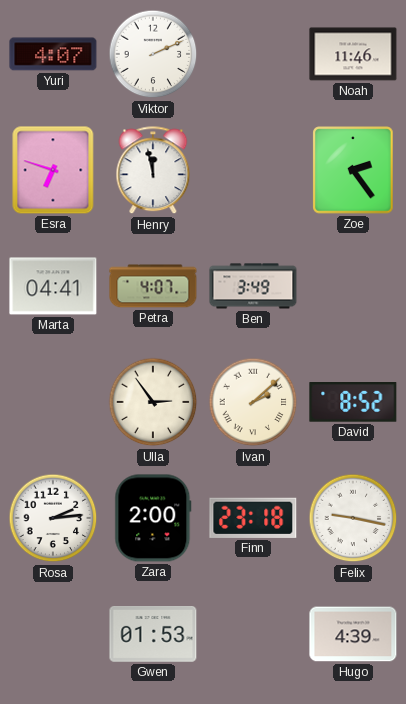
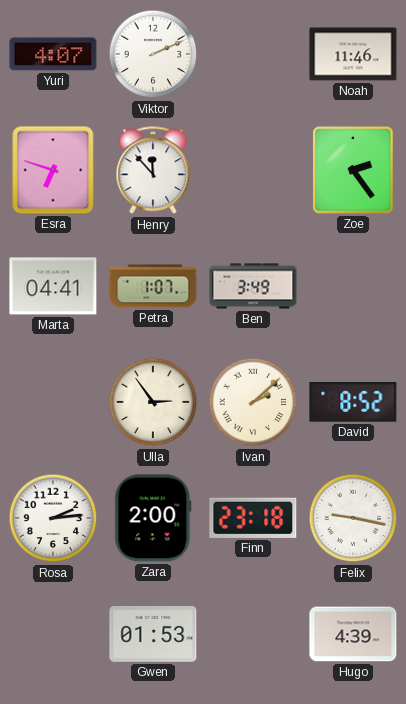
Henry: 11:58 -> 11:53 (153, 171)
Petra: 4:07 -> 1:07 (153, 286)
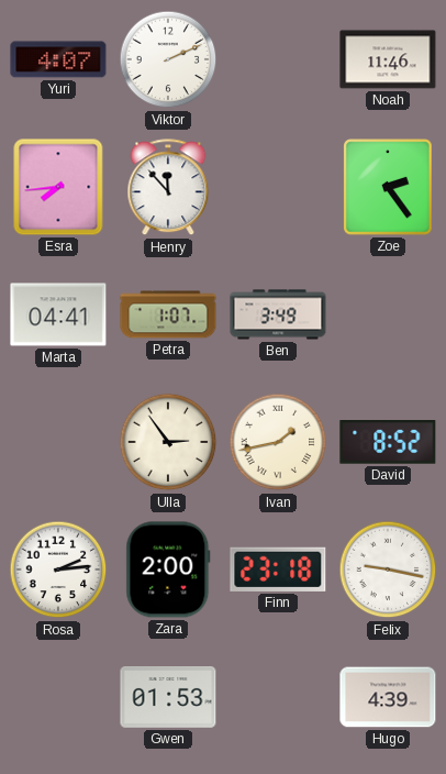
Esra: 6:48 -> 7:44 (58, 187)
Ivan: 2:08 -> 1:43 (278, 442)
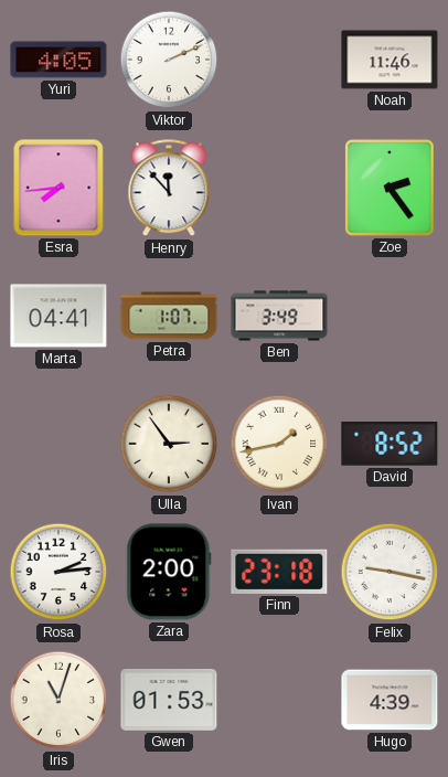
Yuri: 4:07 -> 4:05 (58, 60)
Iris: none -> 11:03 (58, 700)
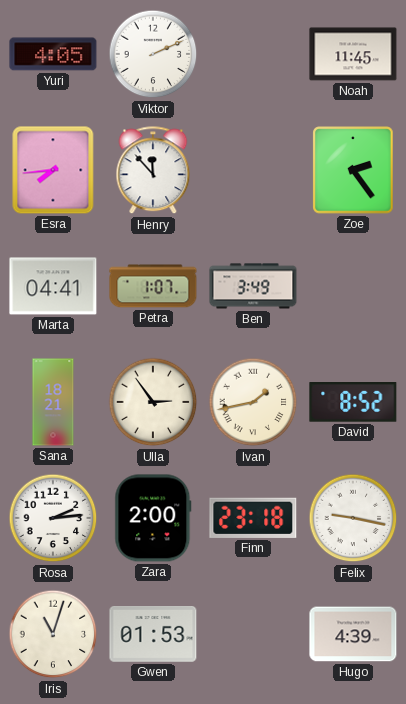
Noah: 11:46 -> 11:45 (353, 54)
Sana: none -> 18:21 (53, 402)
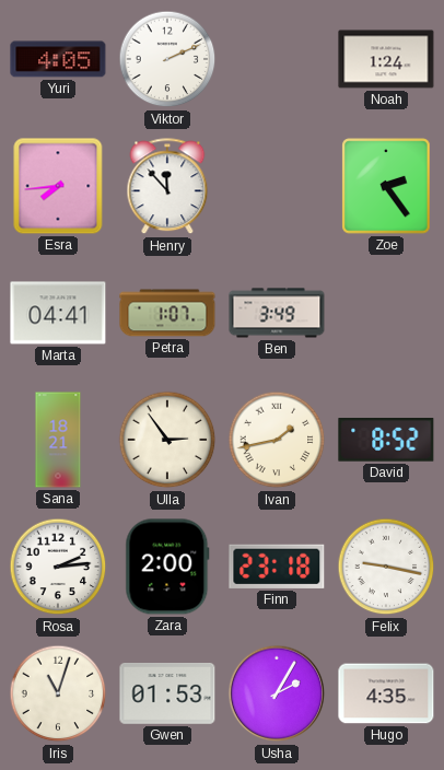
Noah: 11:45 -> 1:24 (386, 59)
Usha: none -> 2:05 (277, 693)
Hugo: 4:39 -> 4:35 (386, 693)
